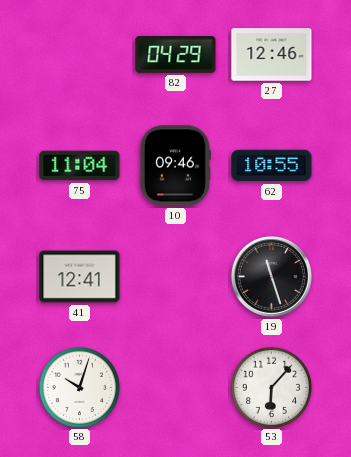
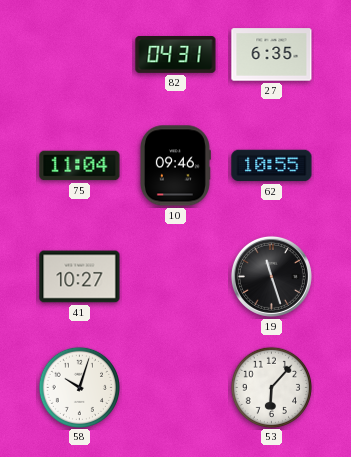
82: 04:29 -> 04:31 (176, 55)
27: 12:46 -> 6:35 (272, 55)
41: 12:41 -> 10:27 (80, 277)
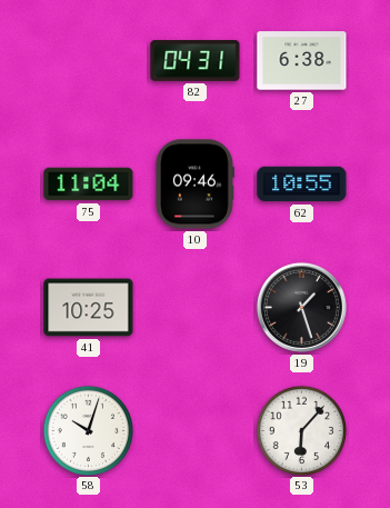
27: 6:35 -> 6:38 (302, 61)
41: 10:27 -> 10:25 (89, 308)
19: 11:27 -> 1:27 (301, 307)
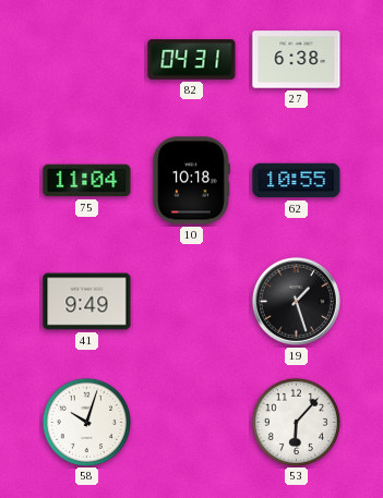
10: 09:46 -> 10:18 (191, 181)
41: 10:25 -> 9:49 (87, 302)
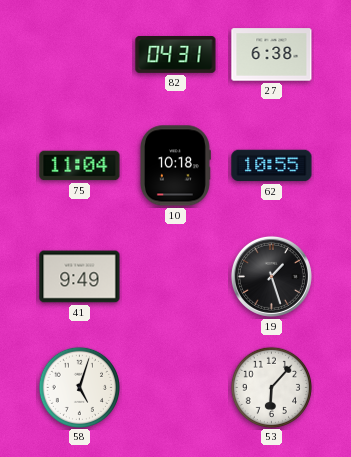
58: 10:03 -> 5:03 (79, 387)
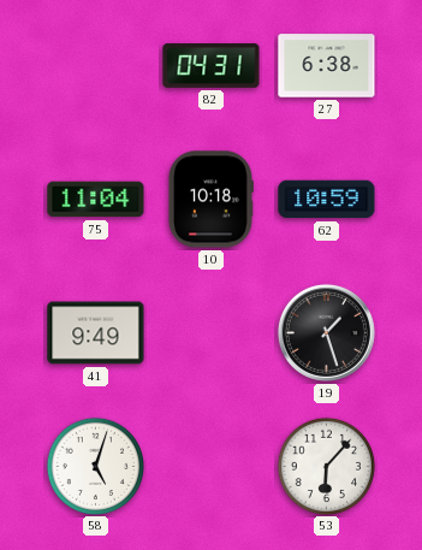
62: 10:55 -> 10:59 (327, 200)
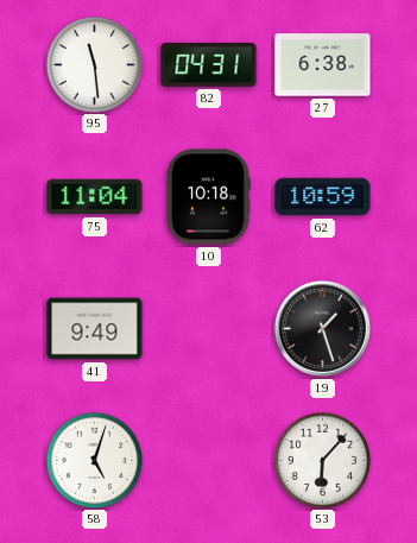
95: none -> 11:29 (94, 64)
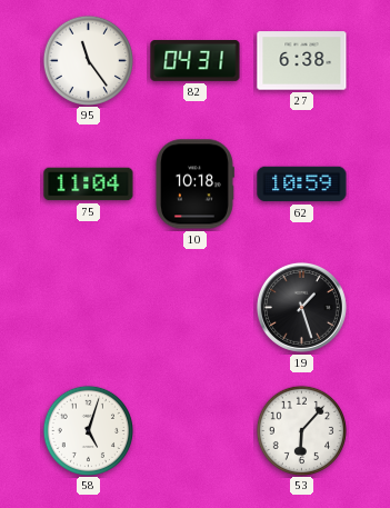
95: 11:29 -> 11:24 (88, 60)
41: 9:49 -> none (95, 329)
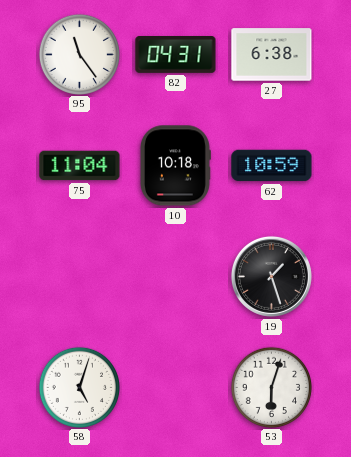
53: 6:07 -> 6:03 (271, 387)
